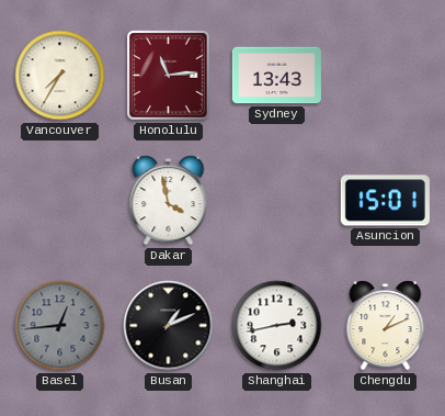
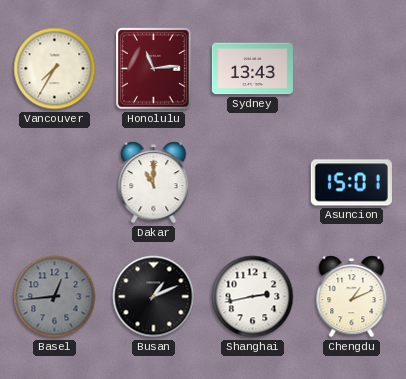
Dakar: 3:58 -> 11:00 (154, 183)
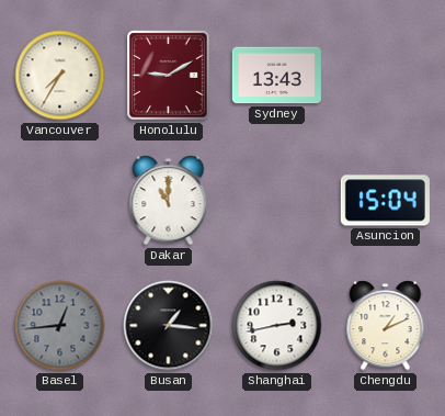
Honolulu: 11:14 -> 9:10 (169, 76)
Asuncion: 15:01 -> 15:04 (385, 201)
Busan: 1:11 -> 1:16 (169, 326)
